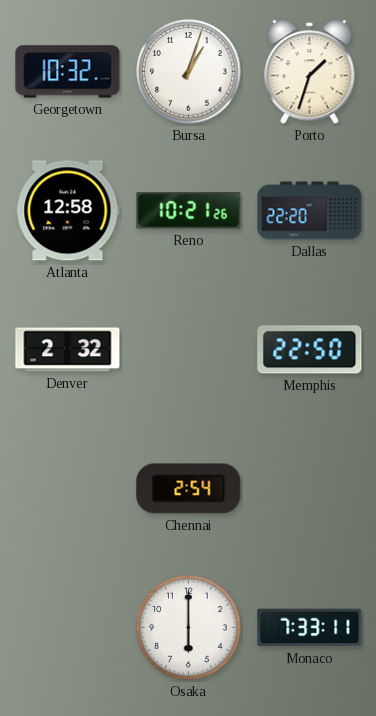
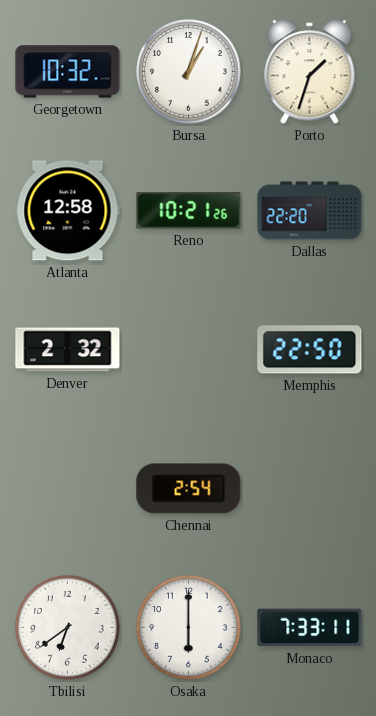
Tbilisi: none -> 6:39 (68, 628)
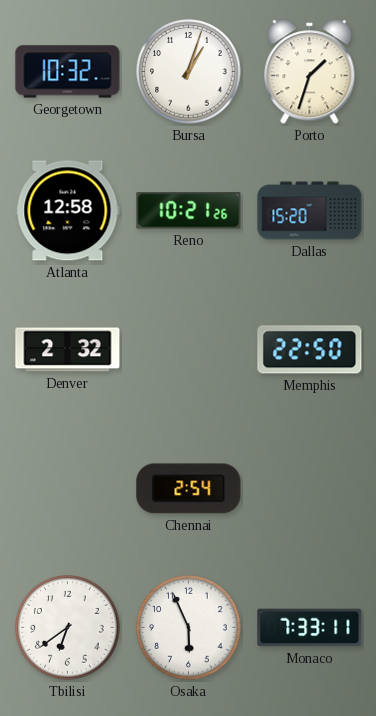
Dallas: 22:20 -> 15:20 (310, 211)
Osaka: 6:00 -> 5:56 (189, 628)
